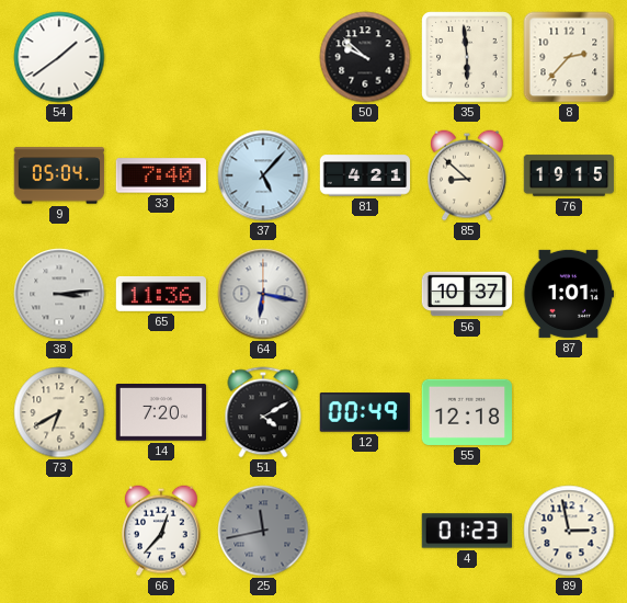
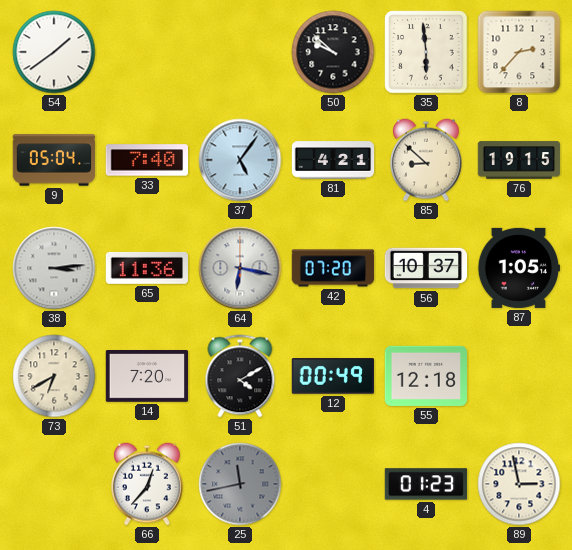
37: 5:07 -> 5:06 (240, 160)
42: none -> 07:20 (333, 268)
87: 1:01 -> 1:05 (519, 268)
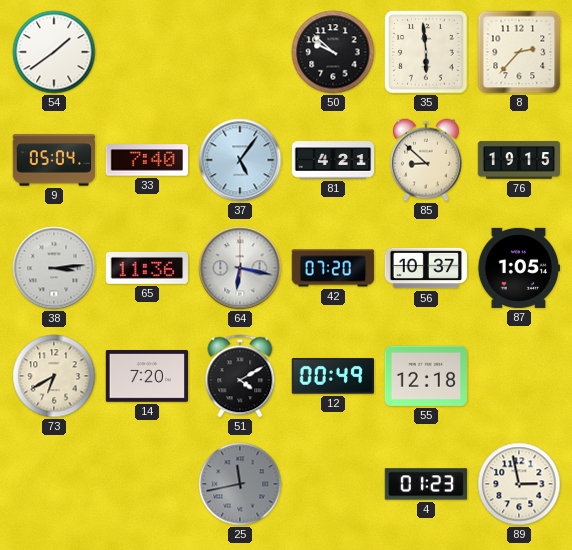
66: 12:37 -> none (148, 484)
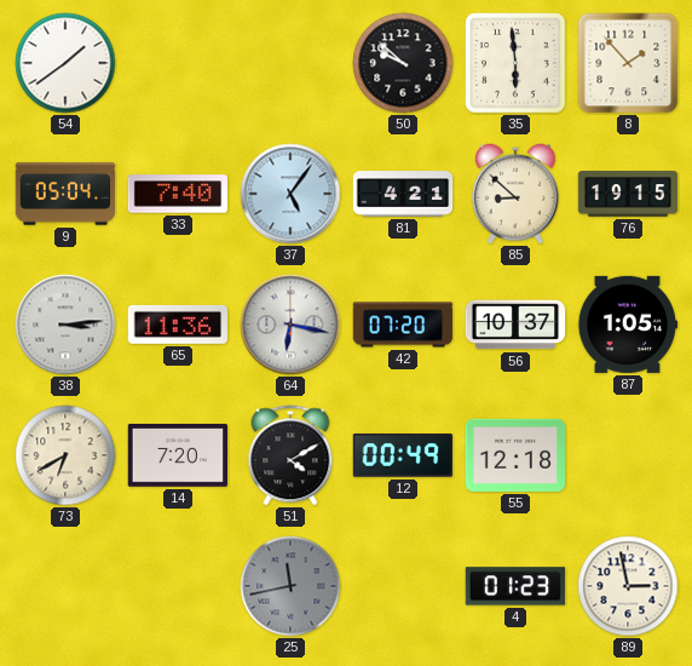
8: 2:37 -> 1:53 (628, 63)
